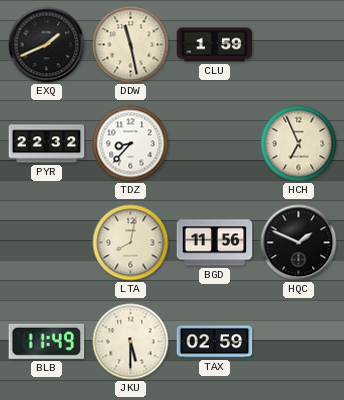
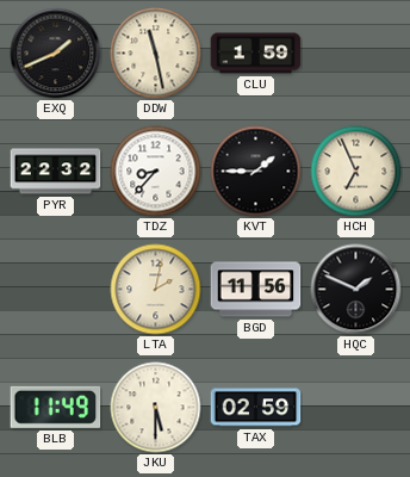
KVT: none -> 1:45 (256, 172)
LTA: 8:02 -> 2:02 (156, 290)
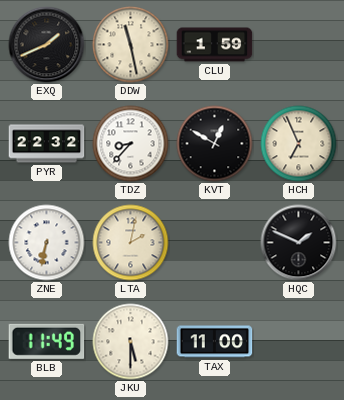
KVT: 1:45 -> 12:50 (215, 144)
ZNE: none -> 6:32 (47, 243)
BGD: 11:56 -> none (256, 290)
TAX: 02:59 -> 11:00 (215, 342)
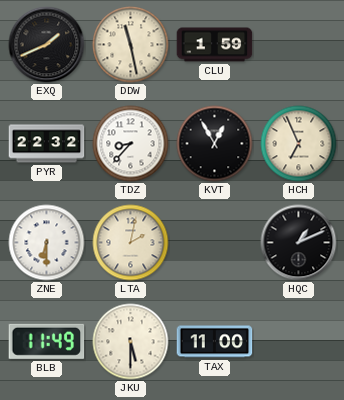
KVT: 12:50 -> 12:55 (215, 144)
ZNE: 6:32 -> 6:30 (47, 243)
HQC: 1:49 -> 1:11 (299, 243)
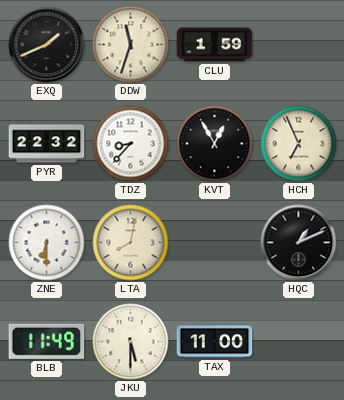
DDW: 11:28 -> 11:33 (131, 45)
LTA: 2:02 -> 8:02 (131, 243)
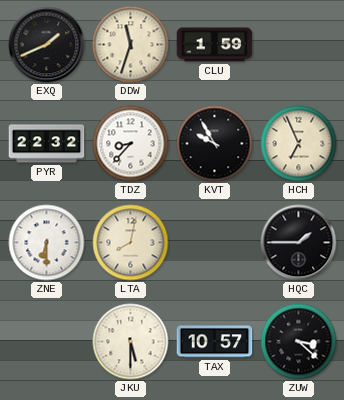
KVT: 12:55 -> 9:55 (215, 144)
HQC: 1:11 -> 1:45 (299, 243)
BLB: 11:49 -> none (47, 341)
TAX: 11:00 -> 10:57 (215, 342)
ZUW: none -> 3:22 (299, 342)
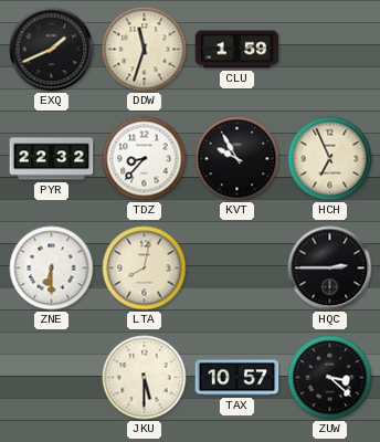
HQC: 1:45 -> 2:45 (330, 269)
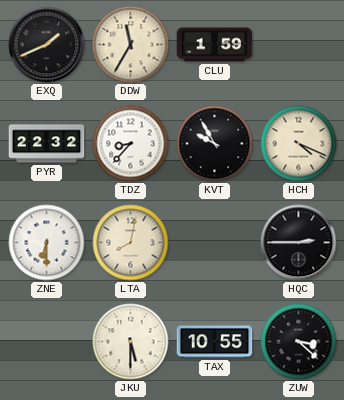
DDW: 11:33 -> 11:35 (131, 45)
HCH: 6:56 -> 4:19 (299, 144)
TAX: 10:57 -> 10:55 (215, 342)
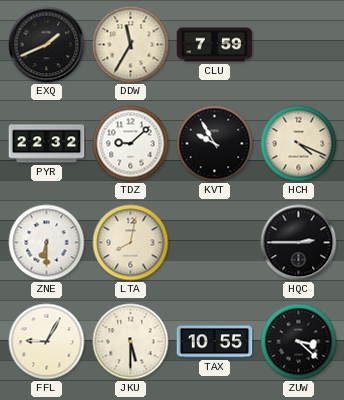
CLU: 1:59 -> 7:59 (215, 45)
TDZ: 8:37 -> 9:08 (131, 144)
FFL: none -> 9:05 (47, 342)
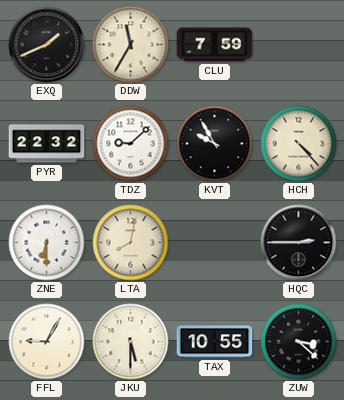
HCH: 4:19 -> 4:23 (299, 144)
